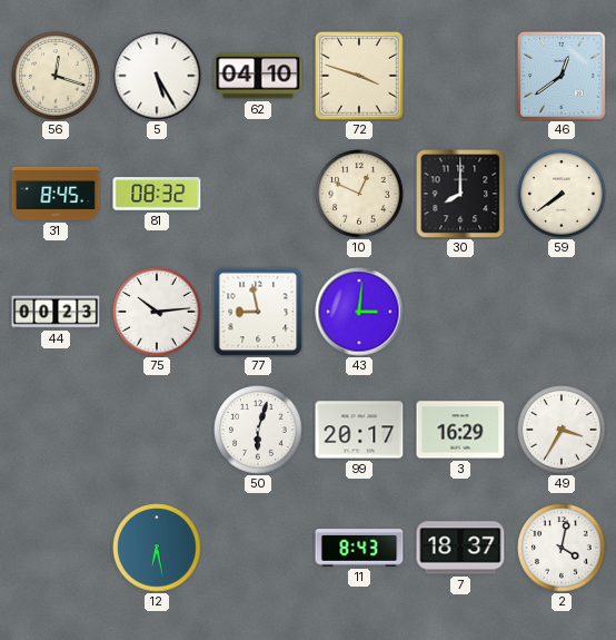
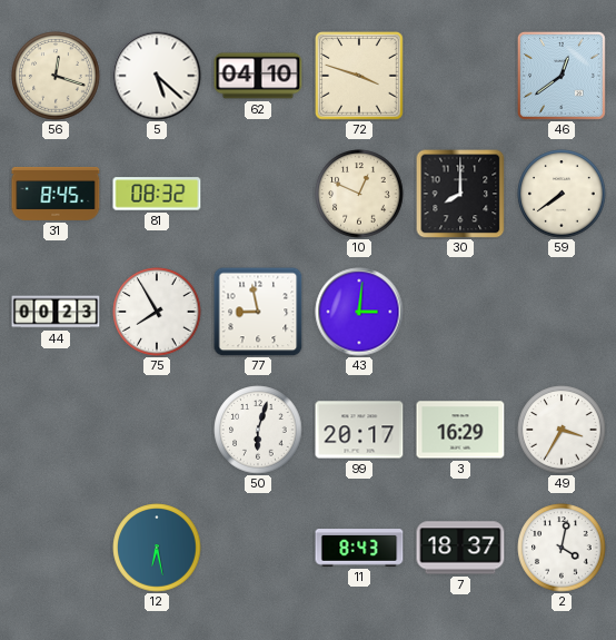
5: 5:25 -> 5:22 (157, 76)
75: 10:14 -> 7:55 (157, 312)
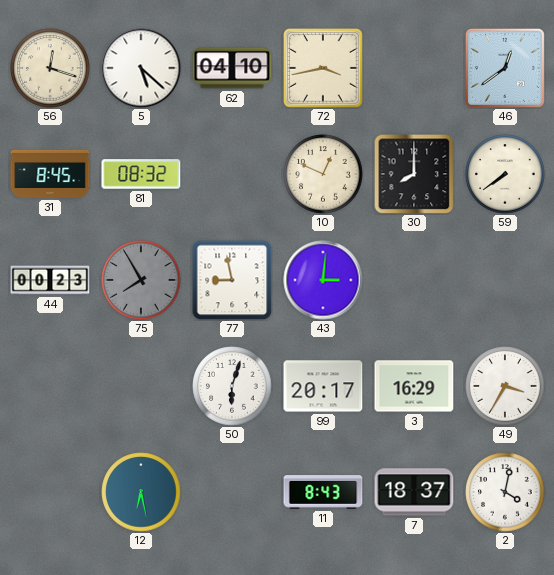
72: 3:48 -> 3:43 (323, 68)
75 dial: white -> grey (141, 280)
